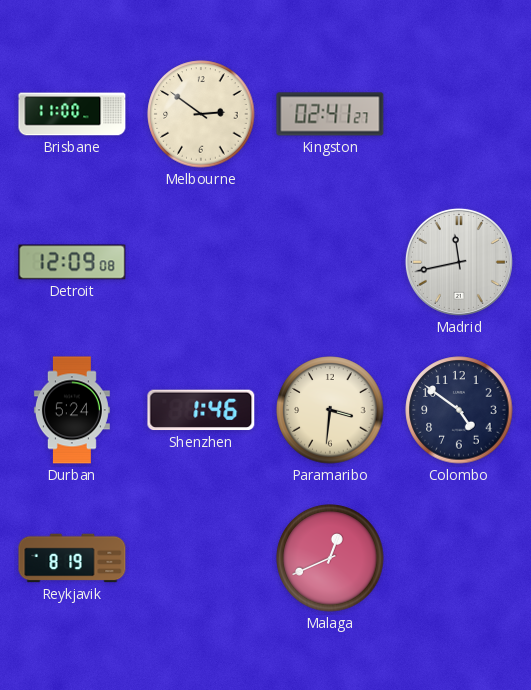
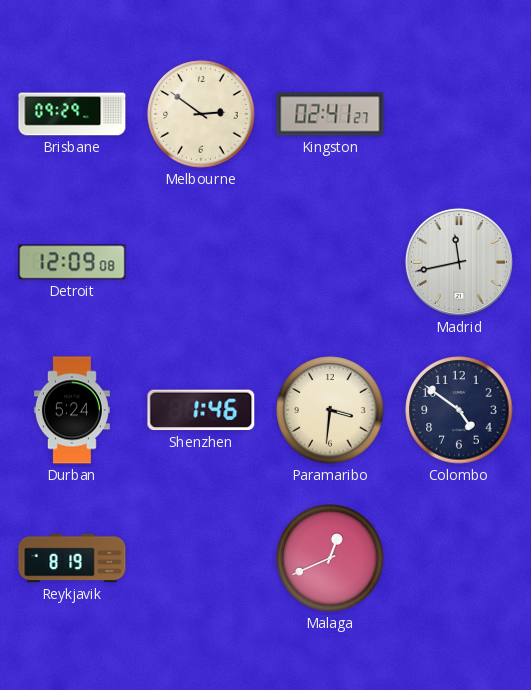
Brisbane: 11:00 -> 09:29 (72, 114)
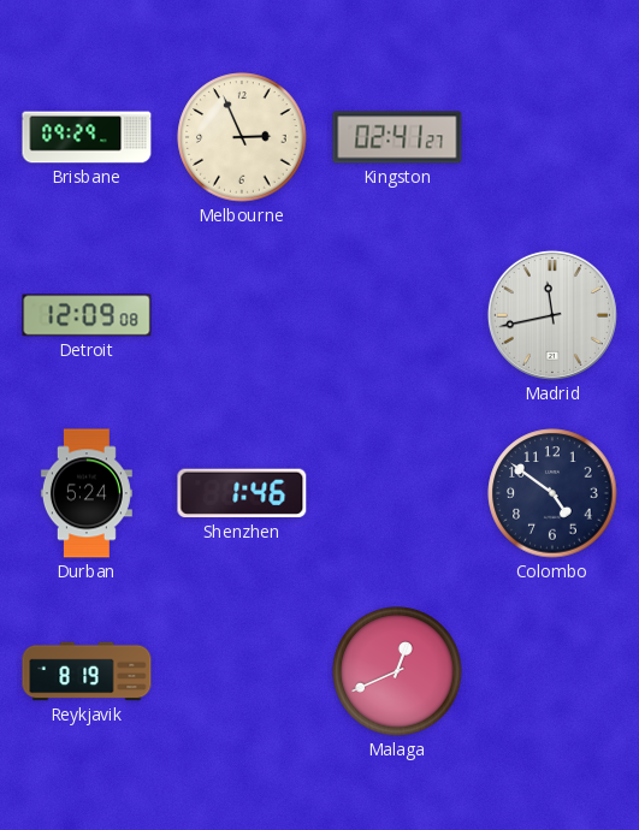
Melbourne: 2:51 -> 2:56 (242, 137)
Paramaribo: 3:31 -> none (330, 410)
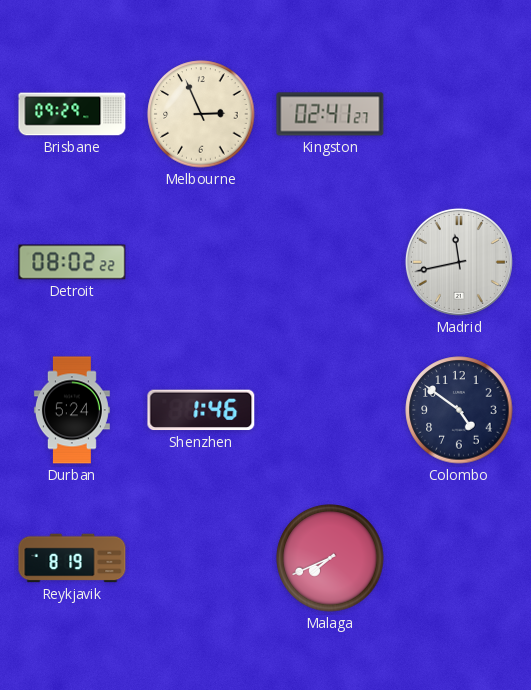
Detroit: 12:09 -> 08:02 (72, 262)
Malaga: 12:41 -> 7:41 (330, 558)
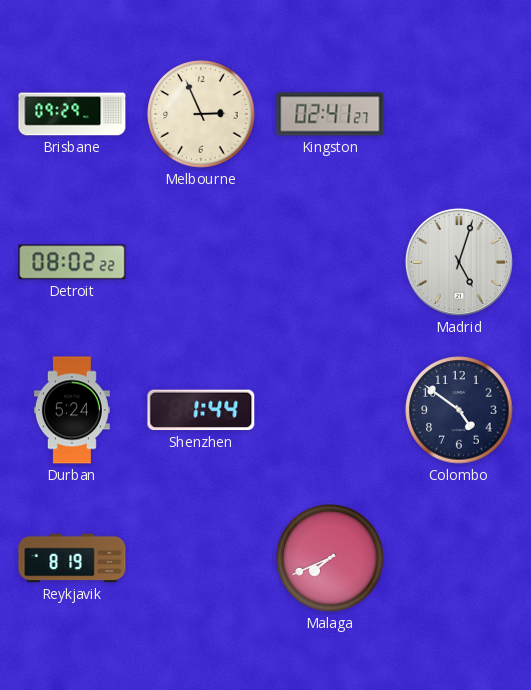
Madrid: 11:43 -> 5:03 (459, 262)
Shenzhen: 1:46 -> 1:44 (201, 410)
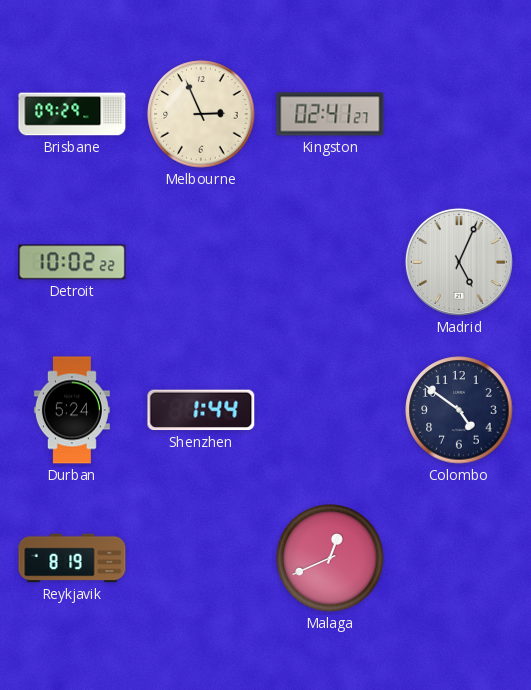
Detroit: 08:02 -> 10:02 (72, 262)
Madrid: 5:03 -> 5:04 (459, 262)
Malaga: 7:41 -> 12:41 (330, 558)
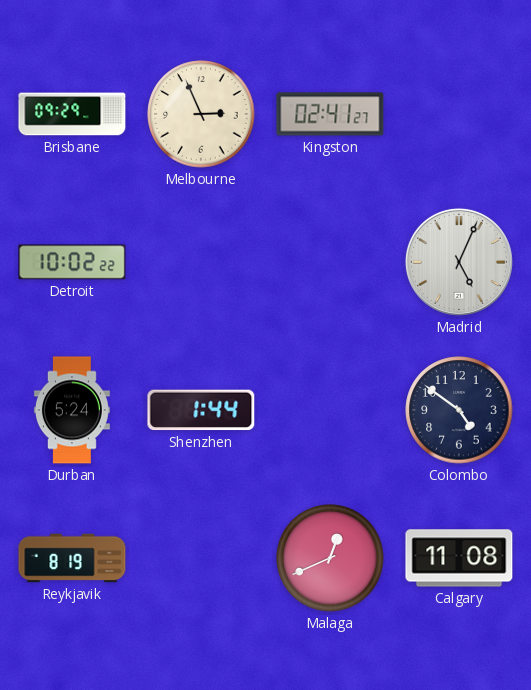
Calgary: none -> 11:08 (459, 558)
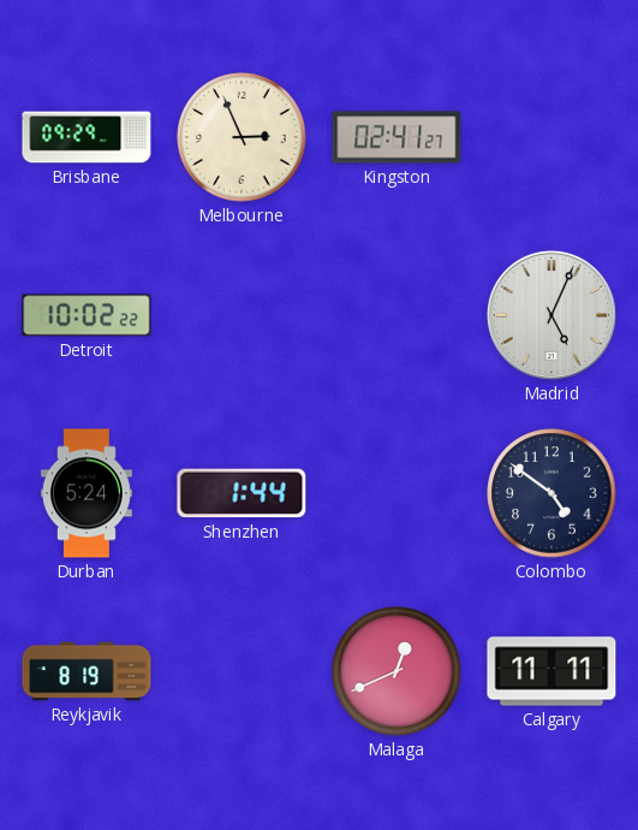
Calgary: 11:08 -> 11:11 (551, 671)
